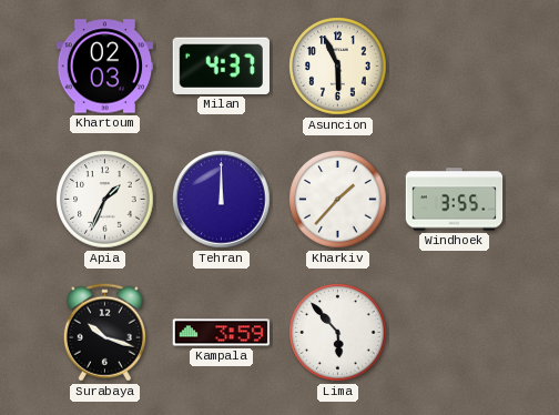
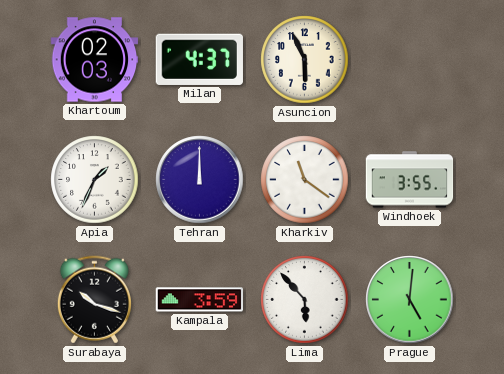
Kharkiv: 1:37 -> 11:21 (305, 180)
Prague: none -> 5:01 (410, 300)
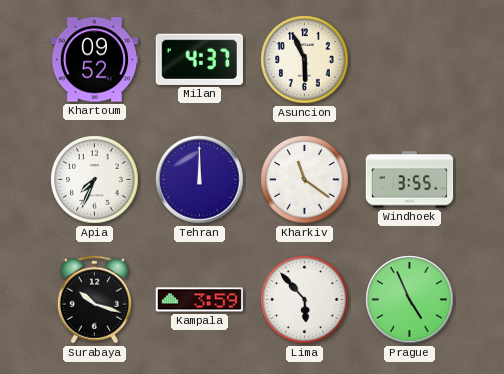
Khartoum: 02:03 -> 09:52 (95, 60)
Apia: 1:34 -> 7:34 (95, 180)
Prague: 5:01 -> 4:56 (410, 300)
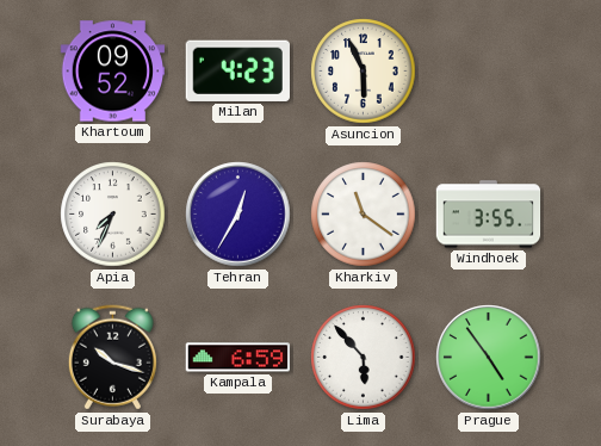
Milan: 4:37 -> 4:23 (237, 70)
Tehran: 12:00 -> 12:35 (238, 215)
Kampala: 3:59 -> 6:59 (238, 358)
Prague: 4:56 -> 4:54 (489, 358)
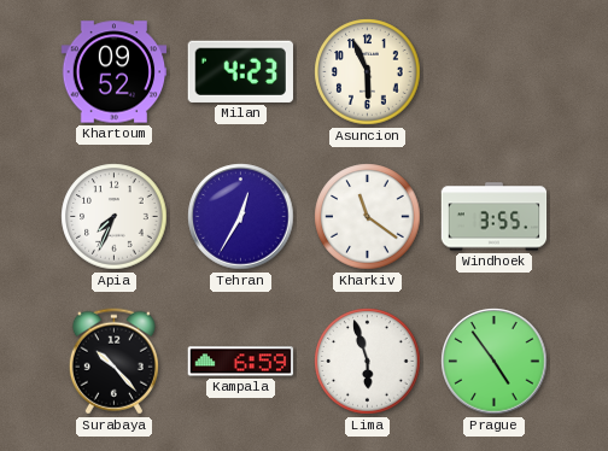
Surabaya: 10:18 -> 10:23 (113, 362)
Lima: 5:53 -> 5:57 (368, 362)
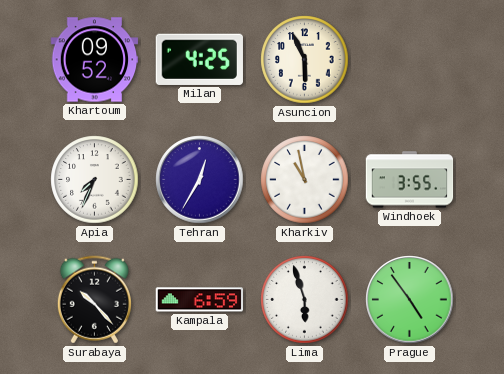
Milan: 4:23 -> 4:25 (199, 59)
Kharkiv: 11:21 -> 10:58 (305, 180)
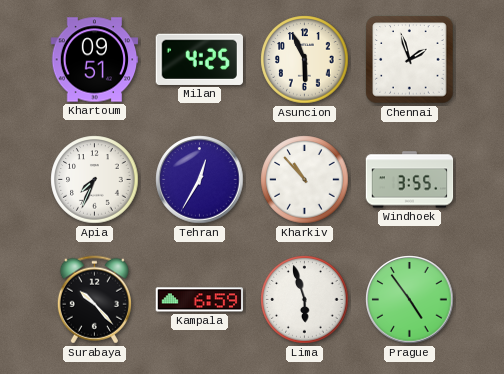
Khartoum: 09:52 -> 09:51 (95, 60)
Chennai: none -> 1:57 (410, 60)
Kharkiv: 10:58 -> 10:53 (305, 180)
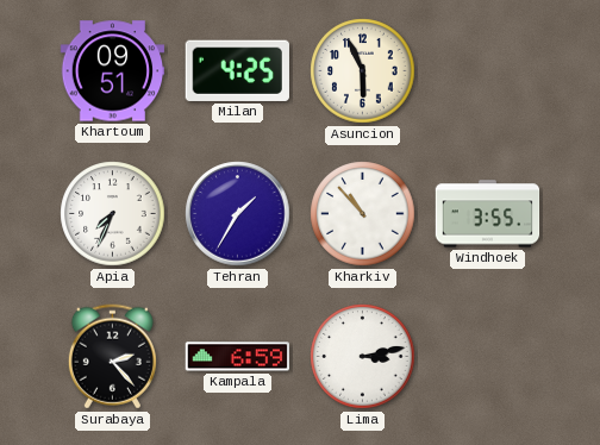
Chennai: 1:57 -> none (410, 60)
Tehran: 12:35 -> 1:35 (238, 214)
Surabaya: 10:23 -> 2:23 (112, 357)
Lima: 5:57 -> 3:13 (363, 357)
Prague: 4:54 -> none (410, 300)
